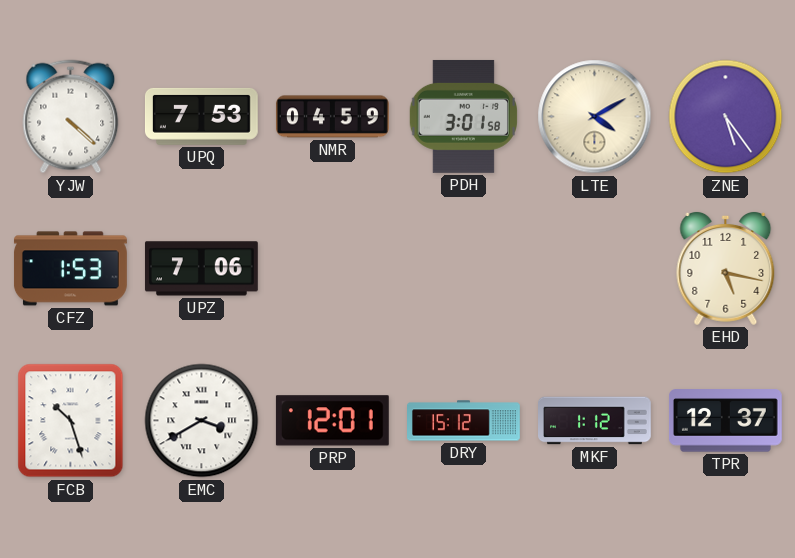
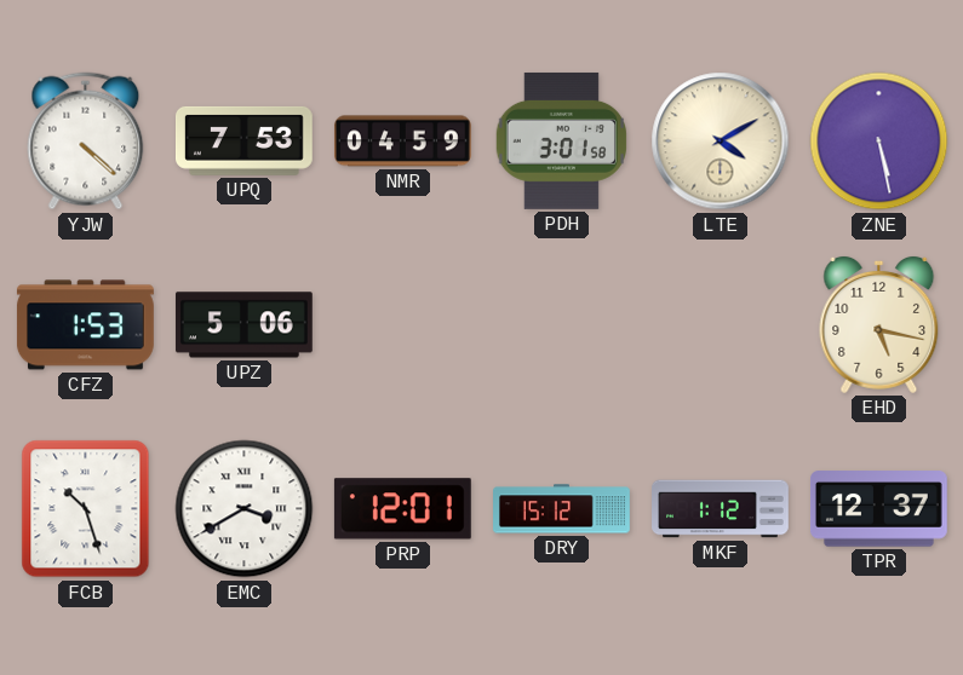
ZNE: 5:24 -> 5:28 (879, 142)
UPZ: 7:06 -> 5:06 (243, 325)
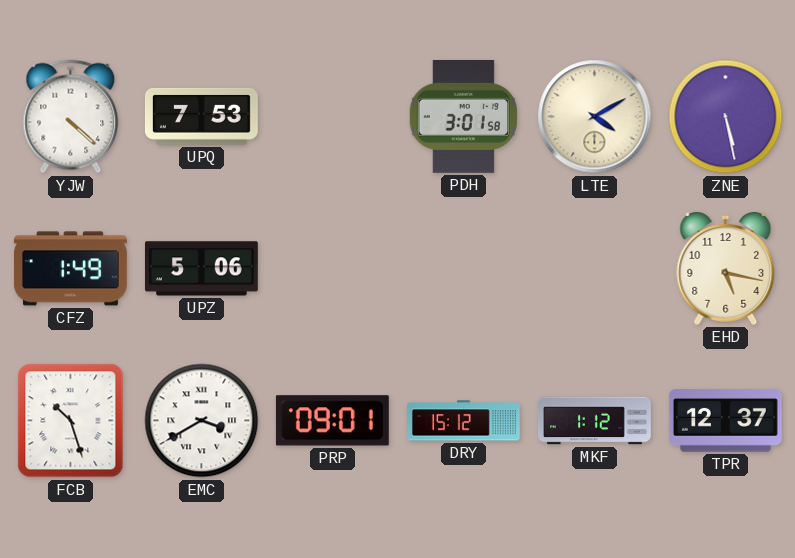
NMR: 04:59 -> none (402, 142)
CFZ: 1:53 -> 1:49 (71, 269)
PRP: 12:01 -> 09:01 (332, 421)
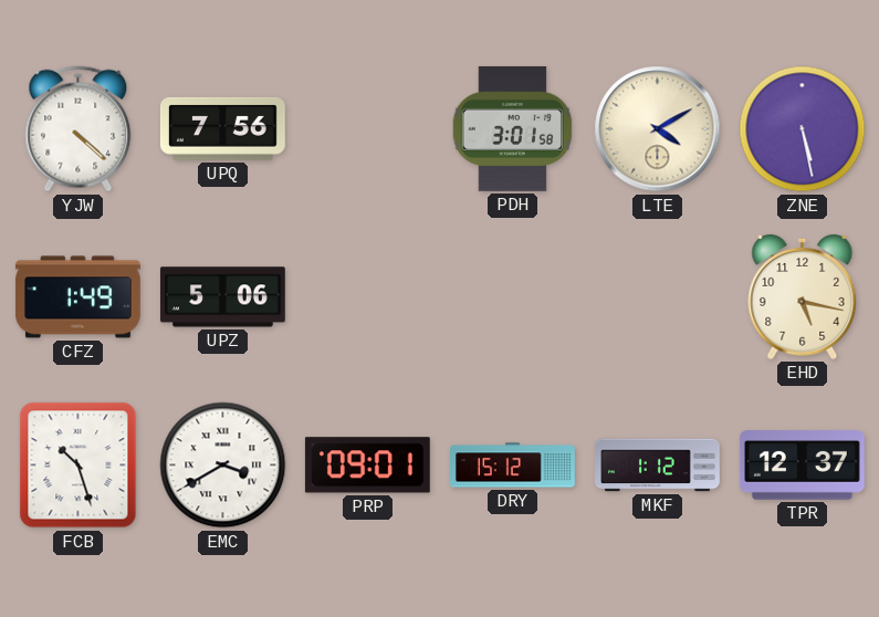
UPQ: 7:53 -> 7:56 (222, 128)
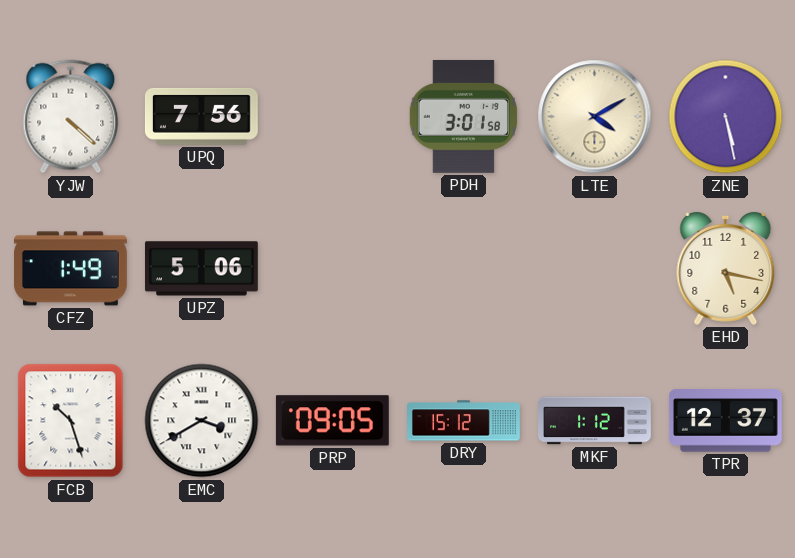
PRP: 09:01 -> 09:05 (332, 421)
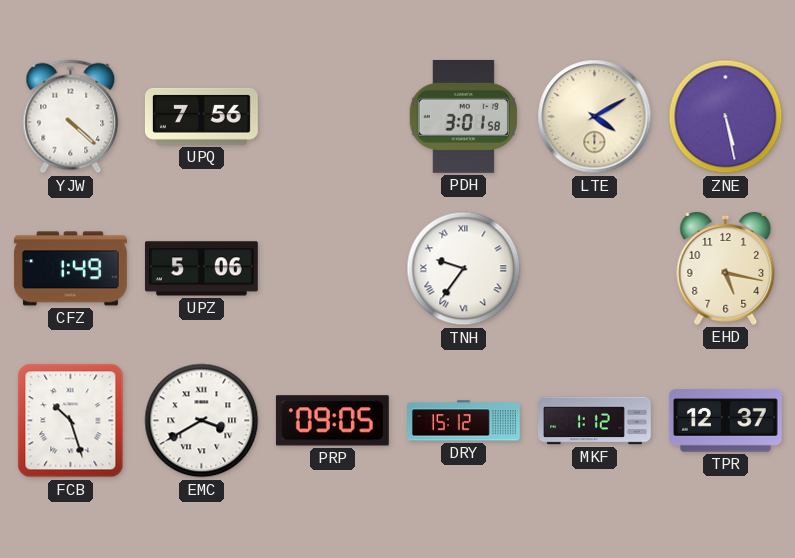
TNH: none -> 9:36 (464, 269)
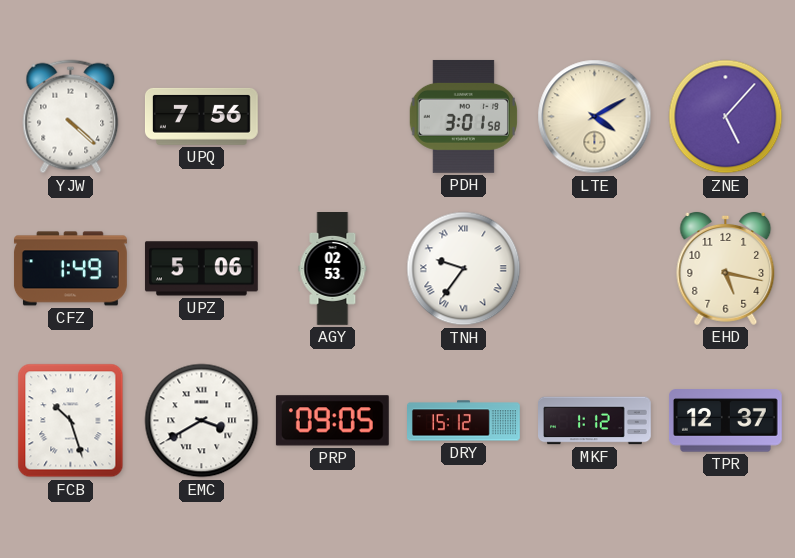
ZNE: 5:28 -> 5:07 (726, 117)
AGY: none -> 02:53 (333, 269)
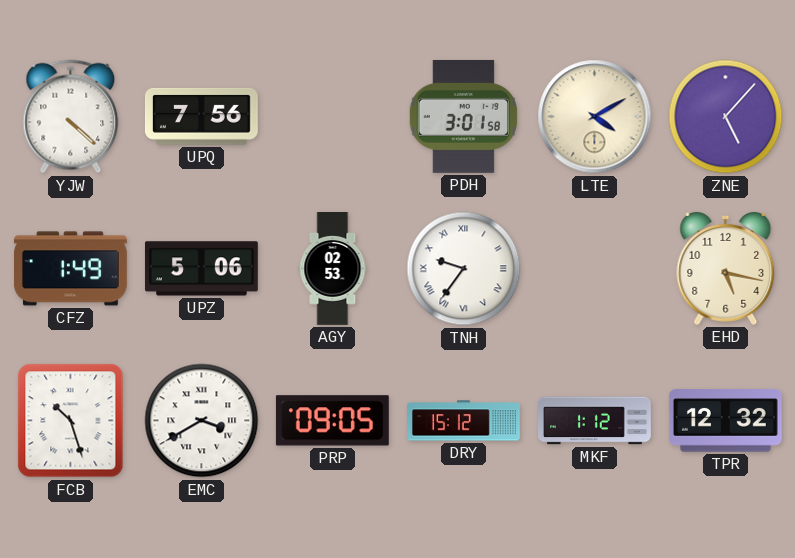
TPR: 12:37 -> 12:32 (725, 421)
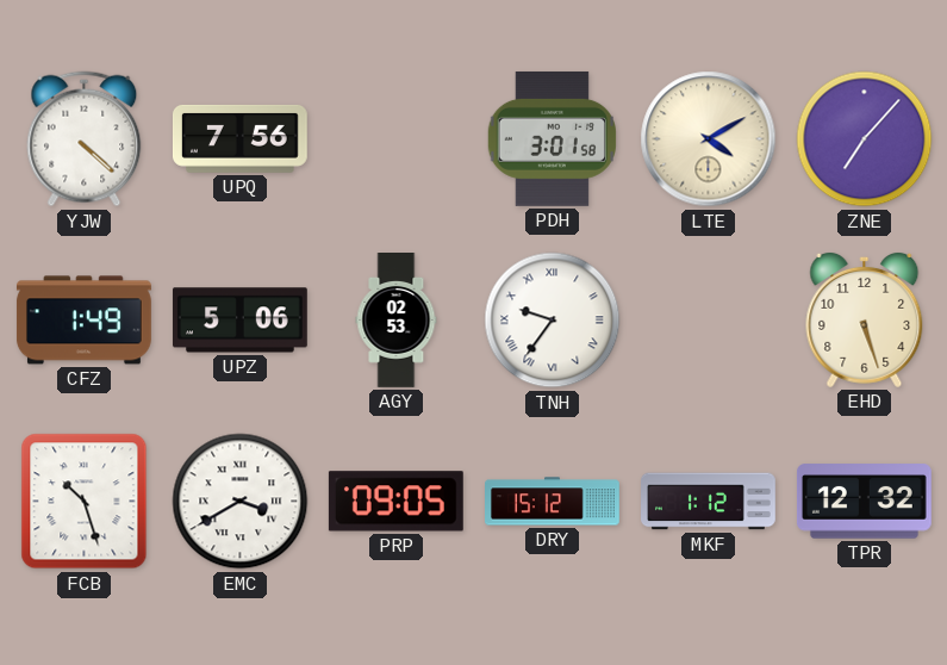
ZNE: 5:07 -> 7:07 (865, 139)
EHD: 5:17 -> 5:27 (865, 319)
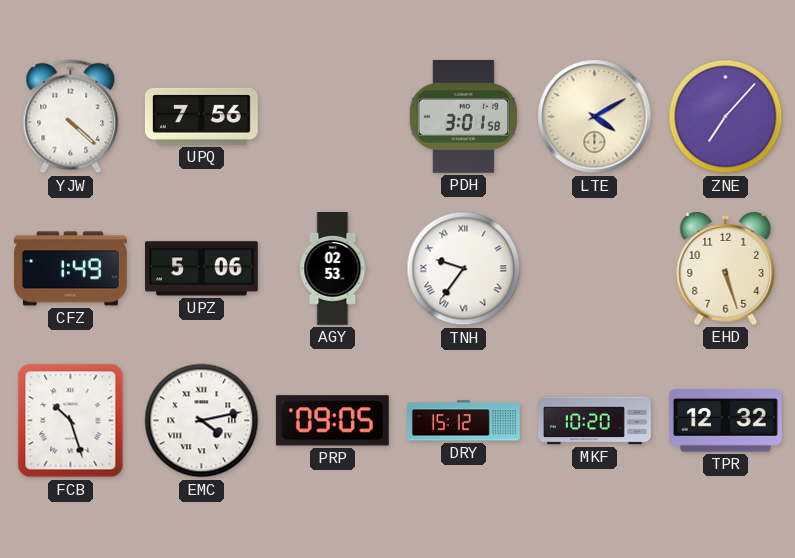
EMC: 3:40 -> 4:13 (202, 421)
MKF: 1:12 -> 10:20 (595, 421)
